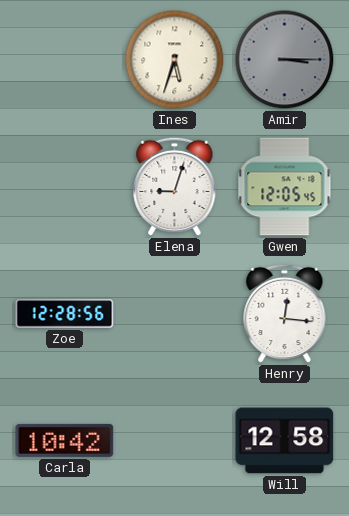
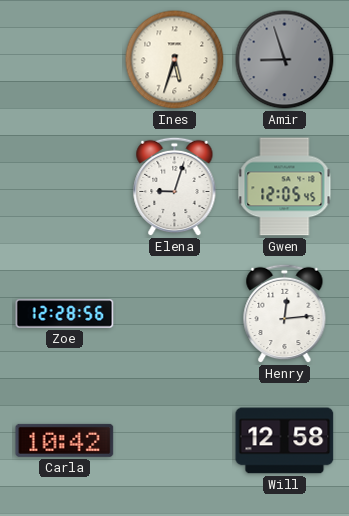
Amir: 3:15 -> 8:57 (285, 60)
Henry: 12:16 -> 12:14 (285, 314)
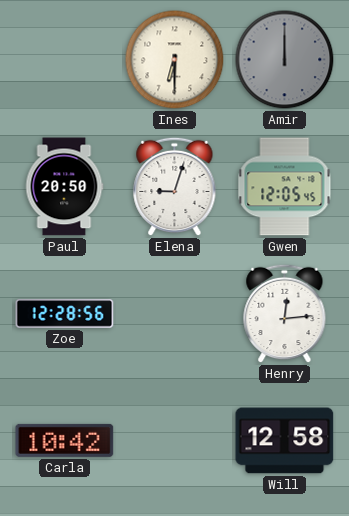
Ines: 5:33 -> 6:30 (175, 60)
Amir: 8:57 -> 12:00 (285, 60)
Paul: none -> 20:50 (64, 187)
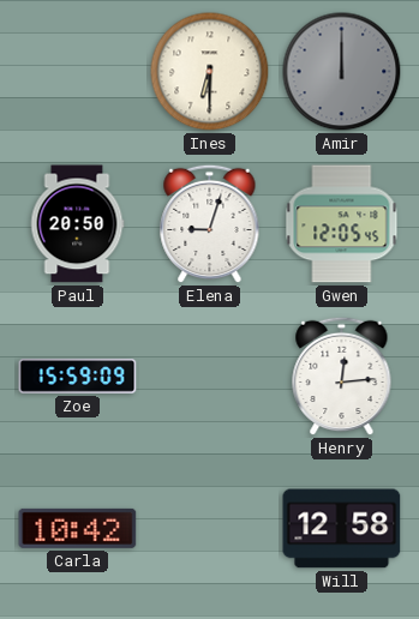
Zoe: 12:28 -> 15:59 (78, 377)
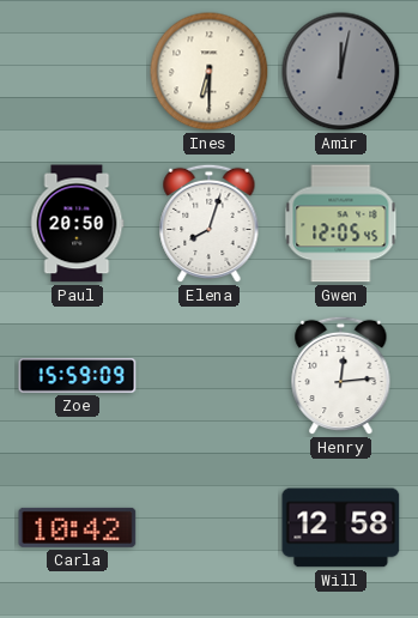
Amir: 12:00 -> 12:02 (341, 72)
Elena: 9:03 -> 8:03 (210, 224)
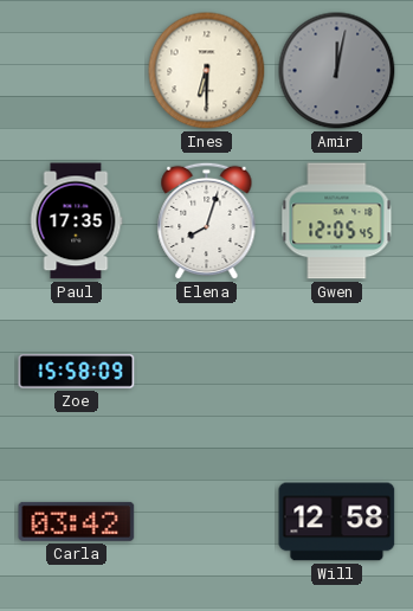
Paul: 20:50 -> 17:35 (76, 221)
Zoe: 15:59 -> 15:58 (77, 372)
Henry: 12:14 -> none (341, 376)
Carla: 10:42 -> 03:42 (77, 521)
